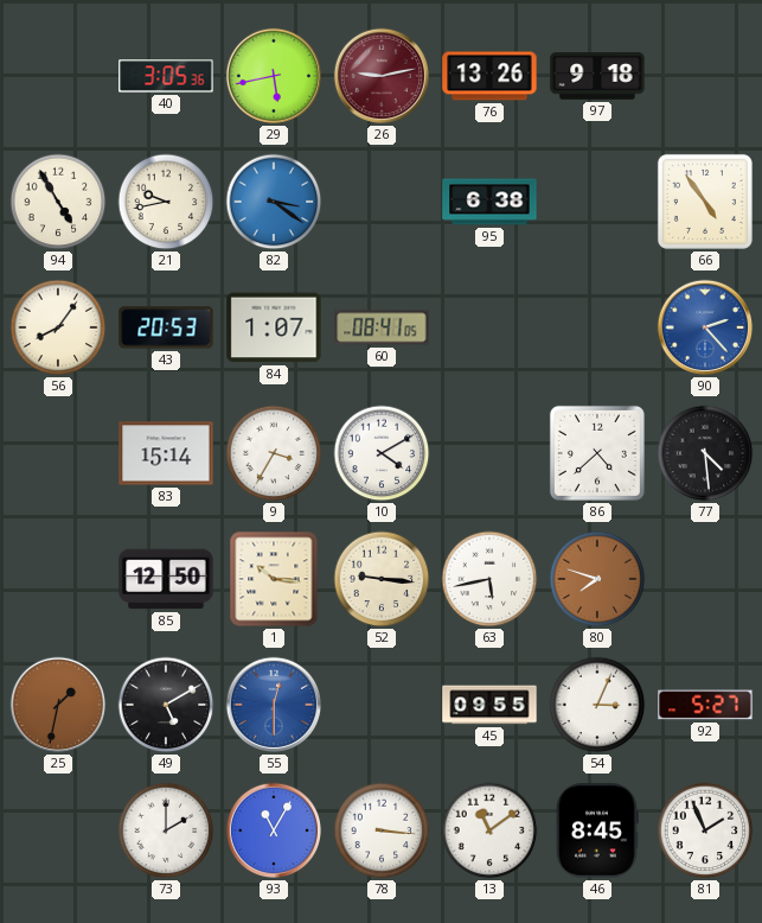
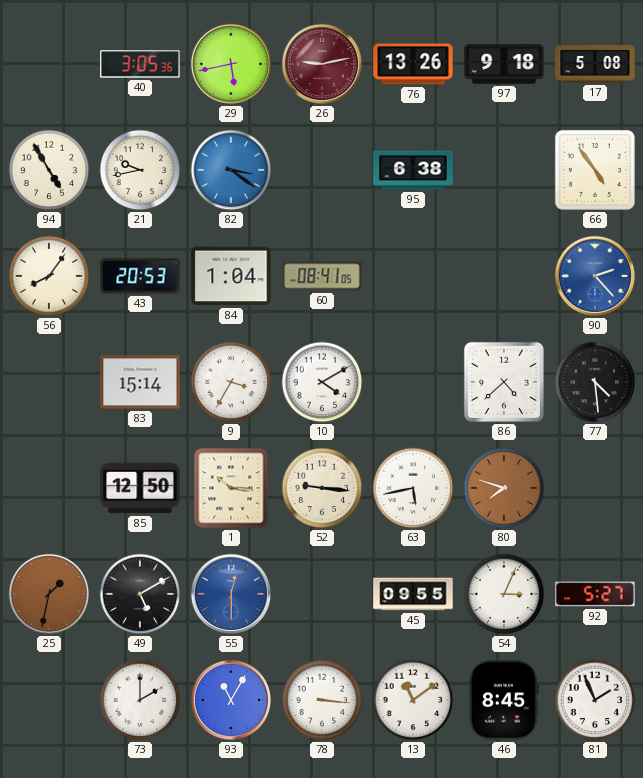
17: none -> 5:08 (595, 64)
84: 1:07 -> 1:04 (231, 276)
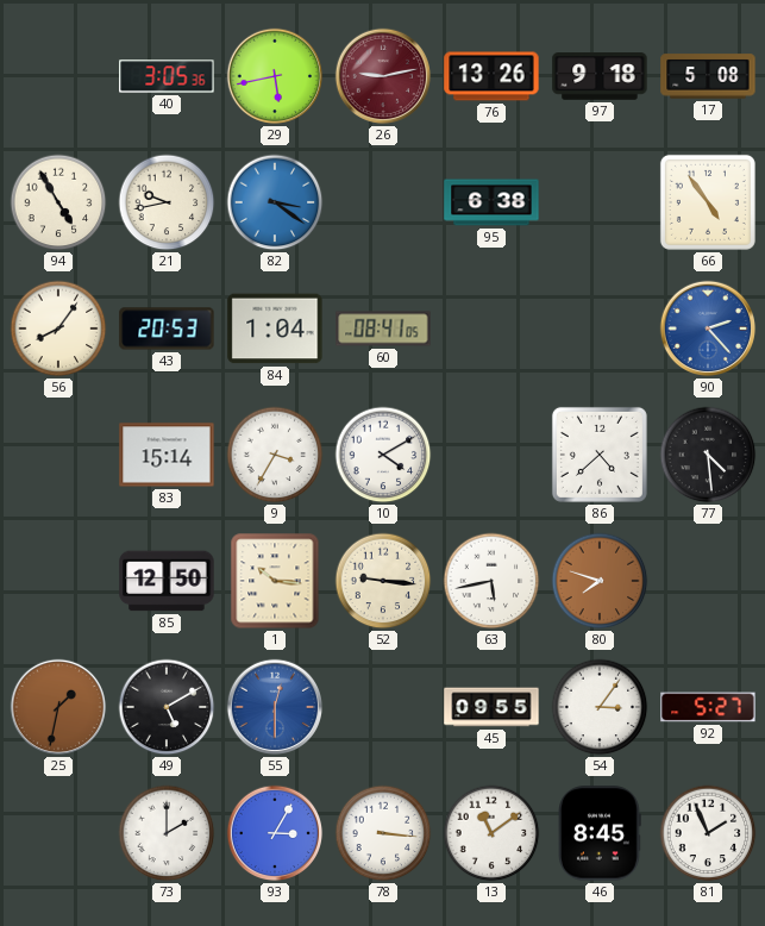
54: 3:04 -> 3:06 (600, 707)
93: 11:05 -> 3:05 (275, 833)
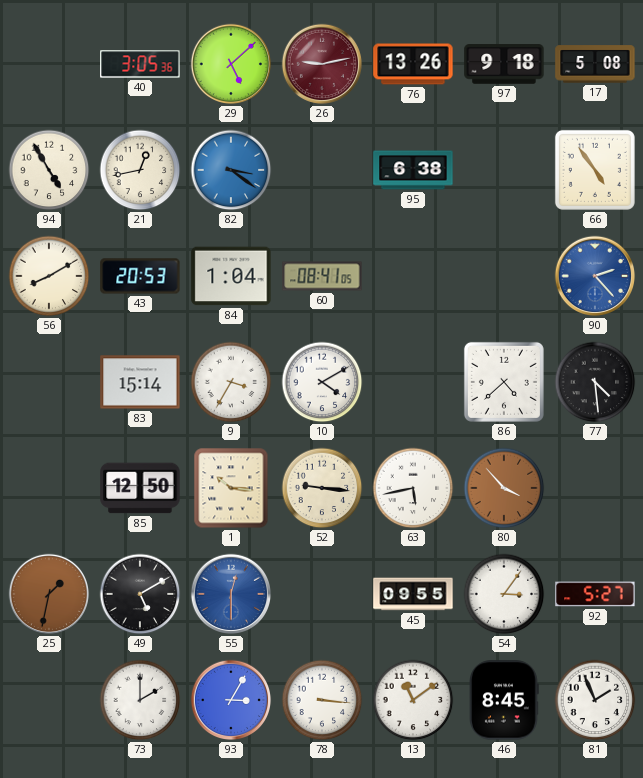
29: 5:43 -> 5:08 (231, 64)
21: 9:43 -> 12:43 (140, 170)
56: 8:06 -> 8:10 (49, 276)
80: 7:48 -> 3:53 (504, 488)
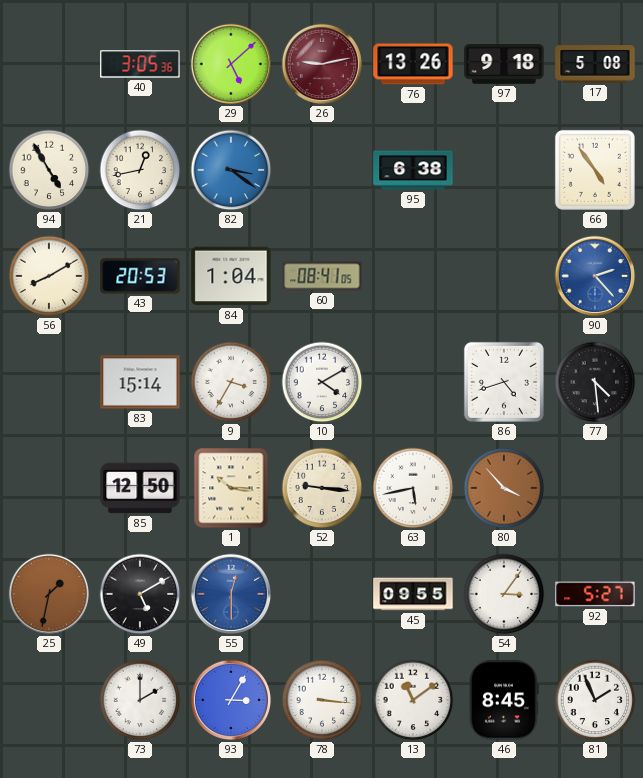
86: 4:38 -> 4:42 (504, 382)
